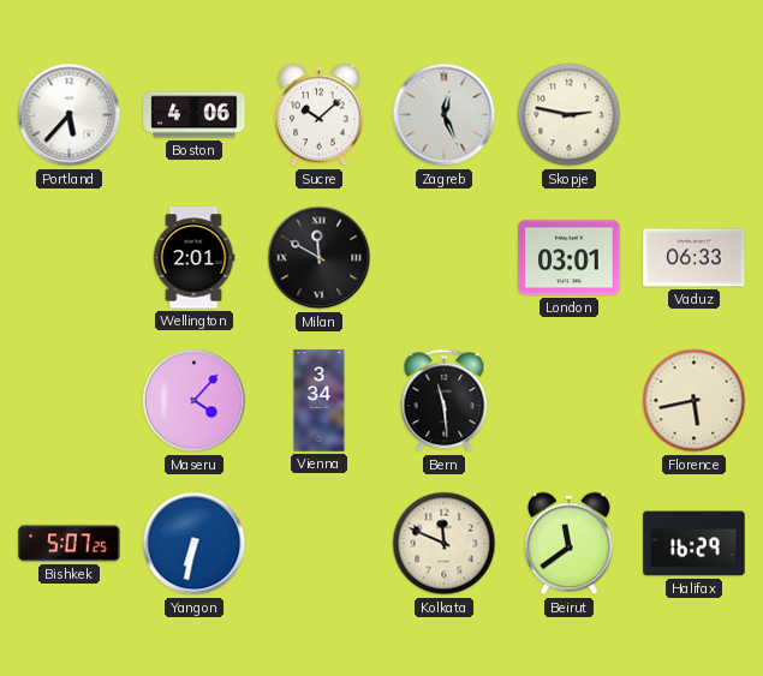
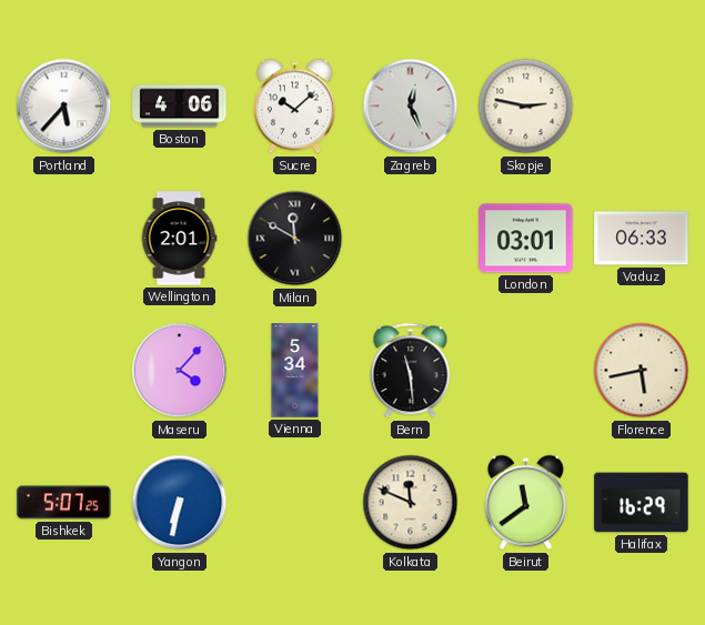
Vienna: 3:34 -> 5:34 (295, 371)
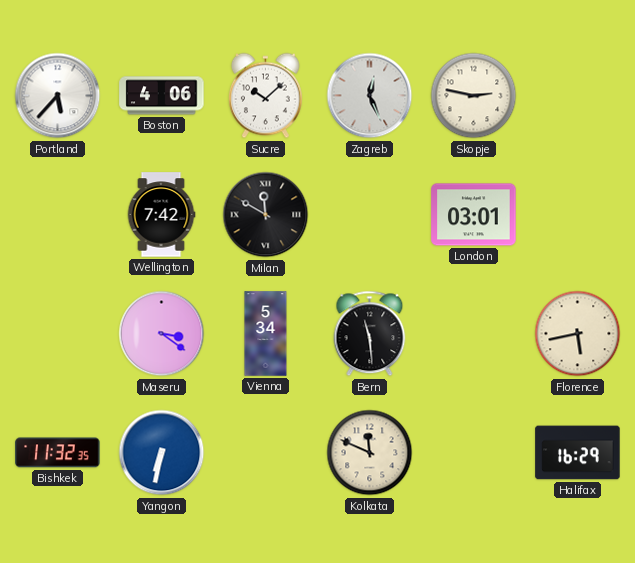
Wellington: 2:01 -> 7:42 (161, 215)
Vaduz: 06:33 -> none (642, 239)
Maseru: 4:07 -> 3:21 (162, 334)
Bishkek: 5:07 -> 11:32 (58, 453)
Beirut: 11:39 -> none (526, 503)
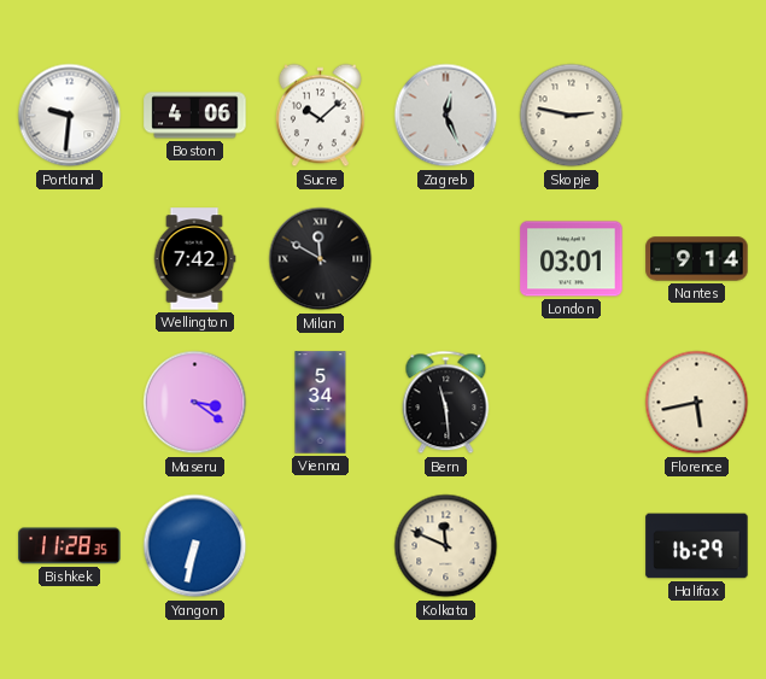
Portland: 5:37 -> 9:31 (70, 116)
Nantes: none -> 9:14 (697, 259)
Bishkek: 11:32 -> 11:28 (70, 546)
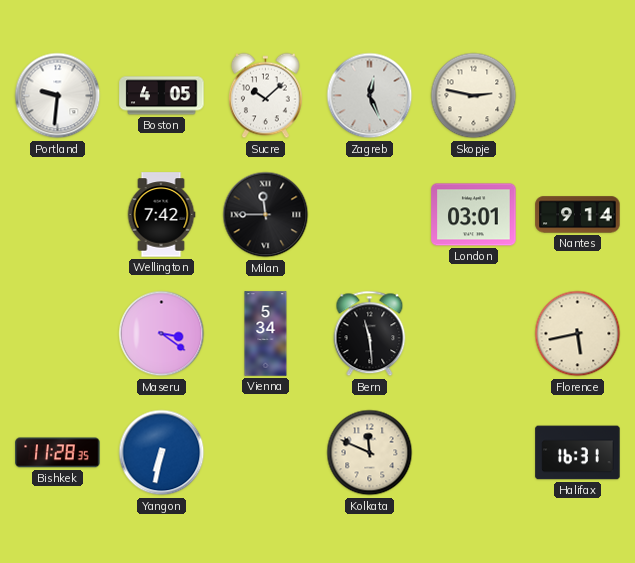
Boston: 4:06 -> 4:05 (162, 96)
Milan: 11:50 -> 11:45 (266, 215)
Halifax: 16:29 -> 16:31 (578, 453)
